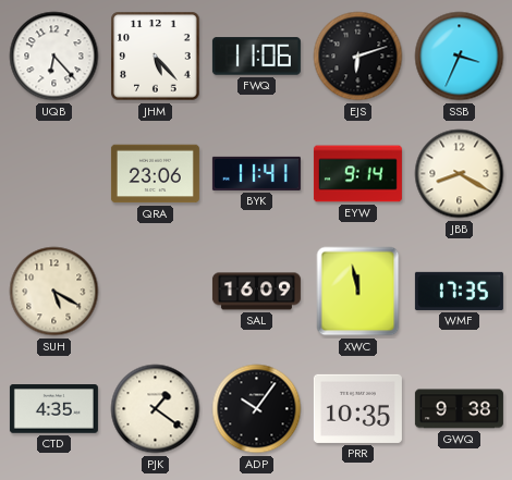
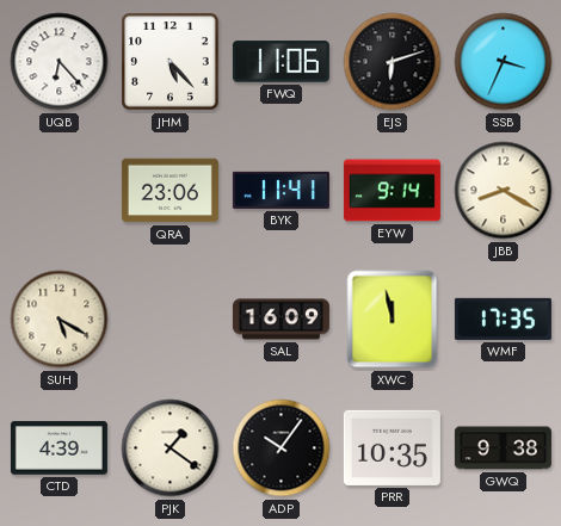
CTD: 4:35 -> 4:39 (58, 448)
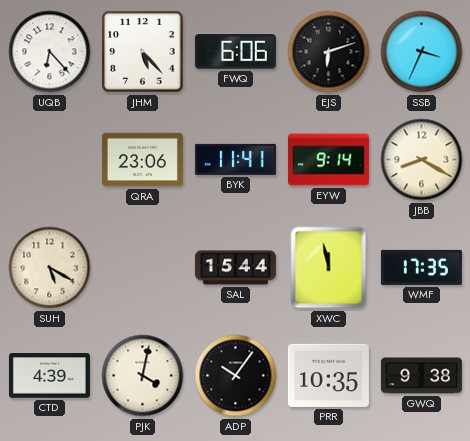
FWQ: 11:06 -> 6:06 (235, 52)
SAL: 16:09 -> 15:44 (235, 268)
PJK: 1:21 -> 4:02 (143, 376)
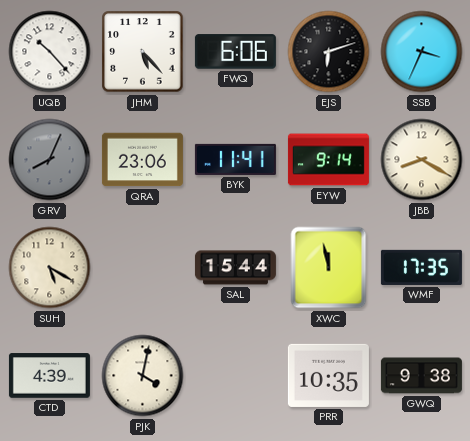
UQB: 6:23 -> 10:23 (50, 52)
GRV: none -> 8:04 (50, 160)
ADP: 10:06 -> none (236, 376)
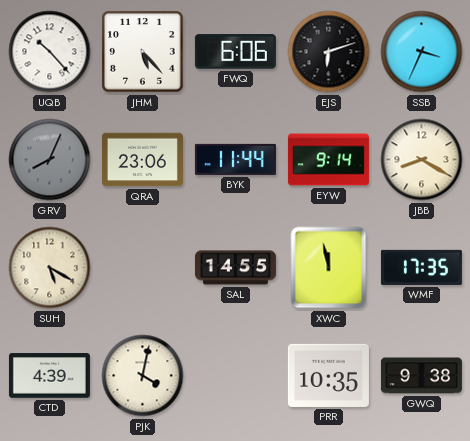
BYK: 11:41 -> 11:44 (235, 159)
SAL: 15:44 -> 14:55 (235, 268)
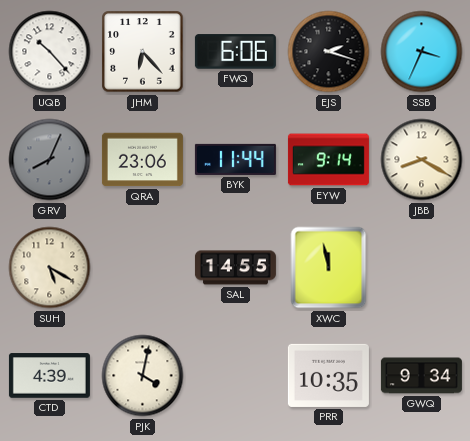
JHM: 5:23 -> 6:23 (143, 52)
EJS: 6:12 -> 2:18 (329, 52)
WMF: 17:35 -> none (421, 267)
GWQ: 9:38 -> 9:34 (421, 376)
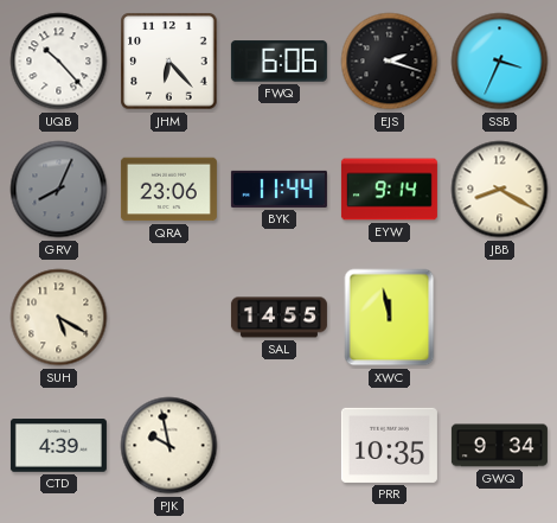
PJK: 4:02 -> 9:58 (169, 446)
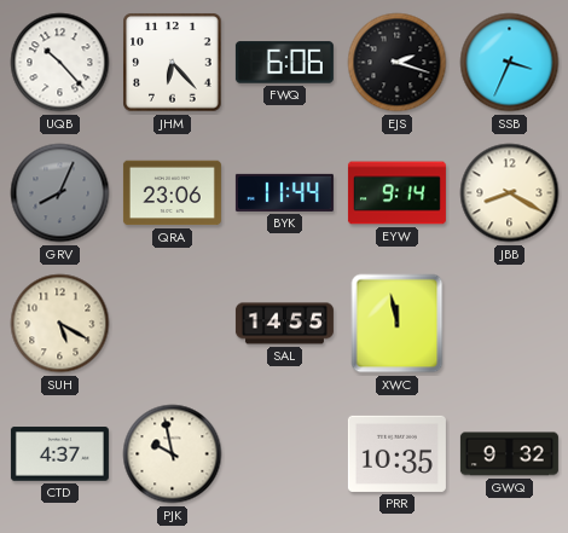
CTD: 4:39 -> 4:37 (59, 454)
GWQ: 9:34 -> 9:32 (509, 454)
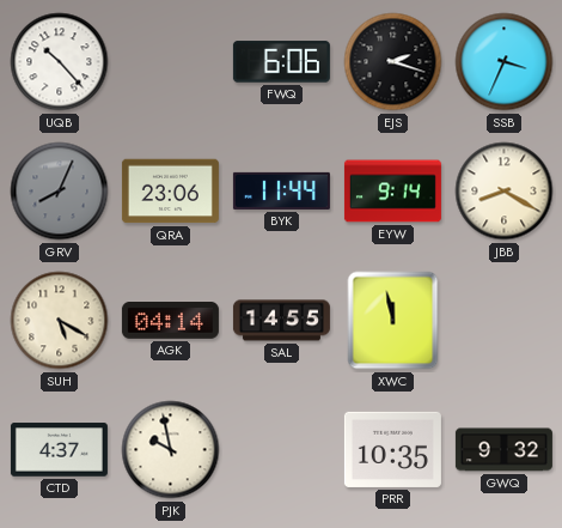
JHM: 6:23 -> none (173, 63)
AGK: none -> 04:14 (170, 321)
